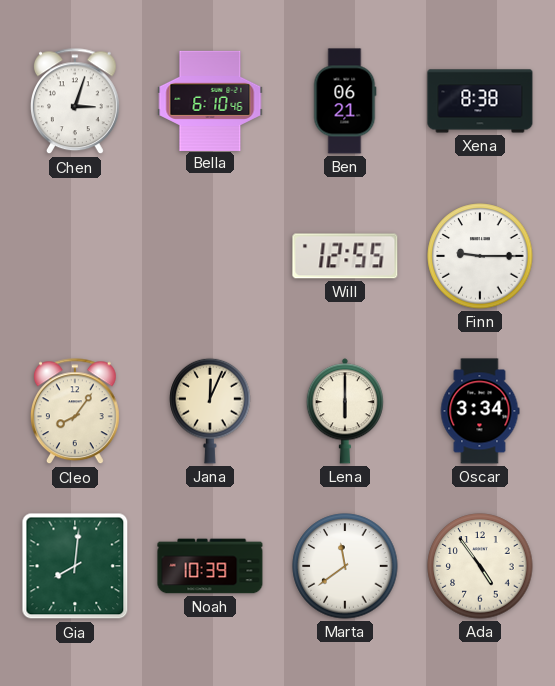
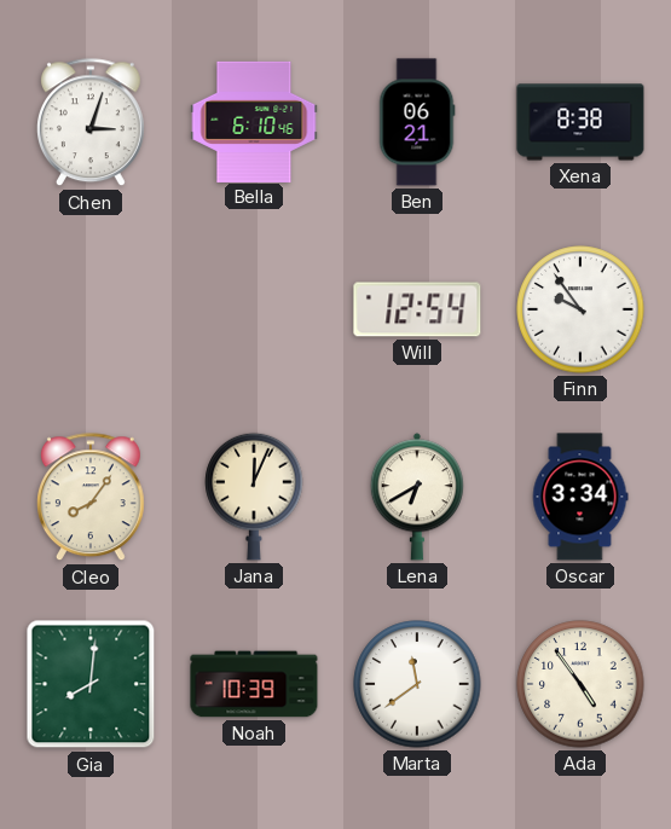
Will: 12:55 -> 12:54 (417, 309)
Finn: 9:15 -> 9:54 (580, 309)
Lena: 6:00 -> 6:40 (417, 497)
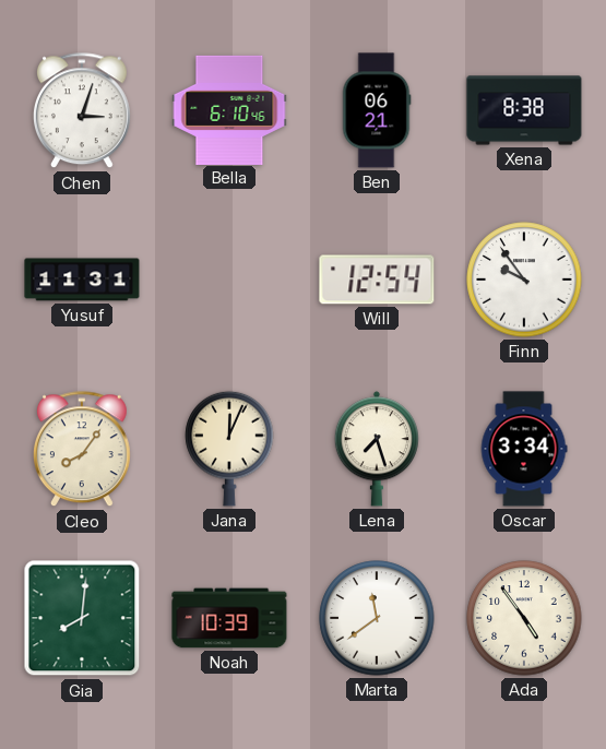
Yusuf: none -> 11:31 (82, 280)
Lena: 6:40 -> 7:27 (377, 449)
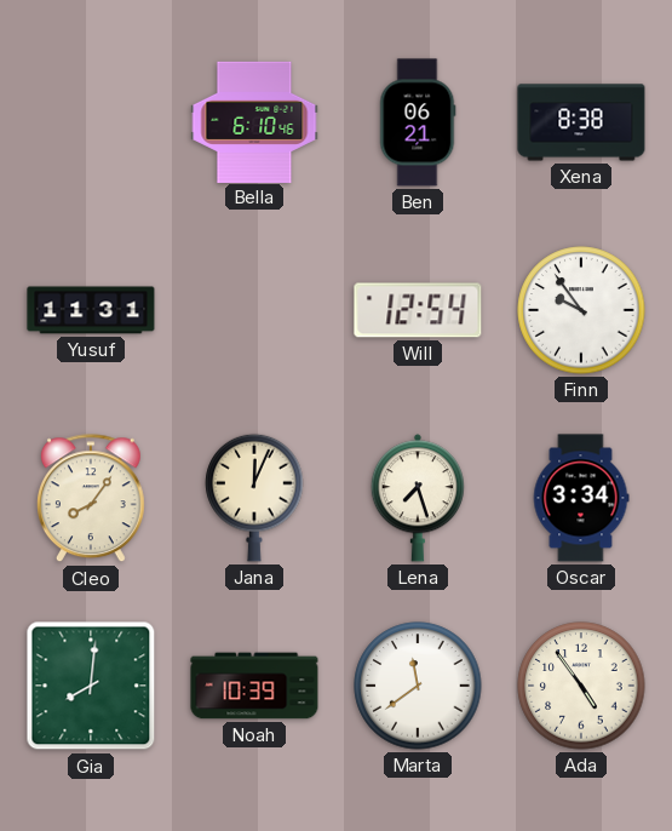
Chen: 3:03 -> none (82, 111)
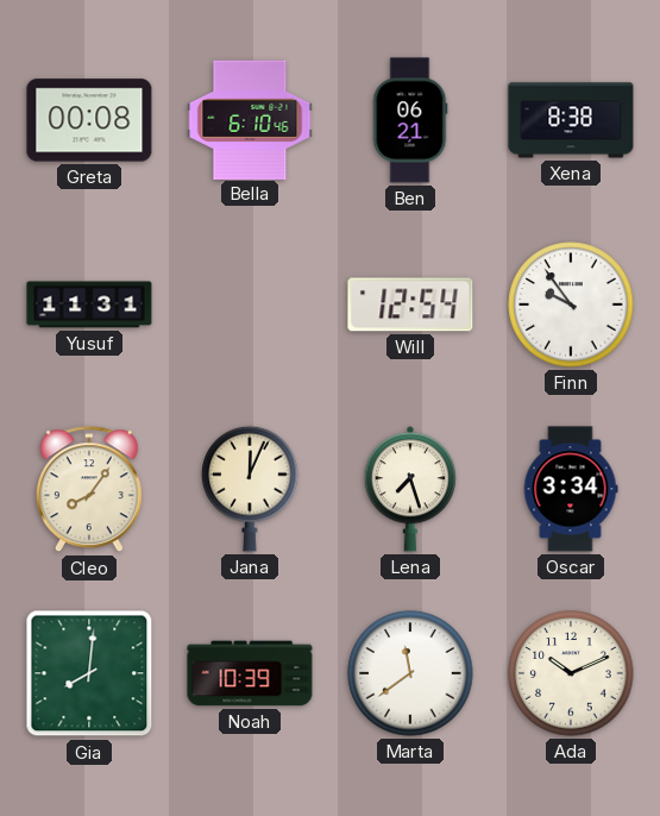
Greta: none -> 00:08 (89, 120)
Ada: 4:54 -> 10:11 (571, 673)
